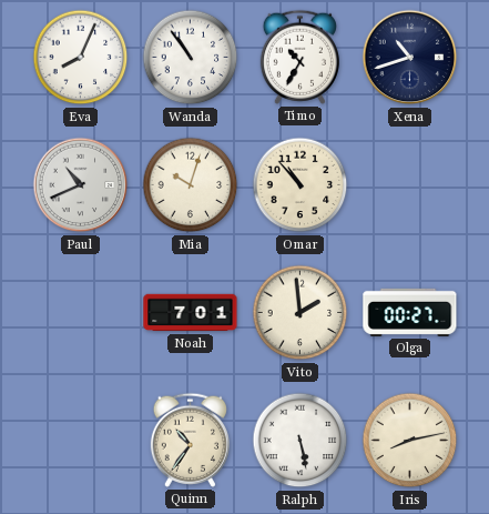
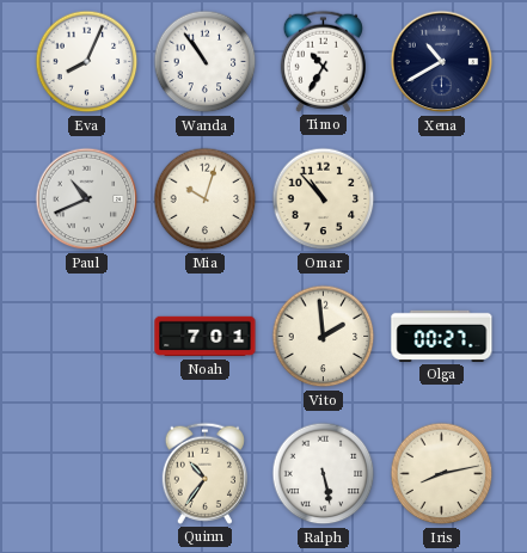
Xena: 10:42 -> 10:40 (442, 62)
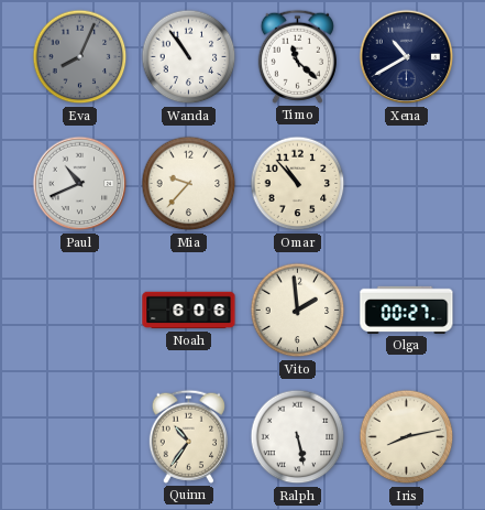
Eva dial: white -> grey (80, 57)
Timo: 10:35 -> 11:22 (297, 56)
Mia: 10:03 -> 9:37 (189, 184)
Noah: 7:01 -> 6:06 (189, 311)
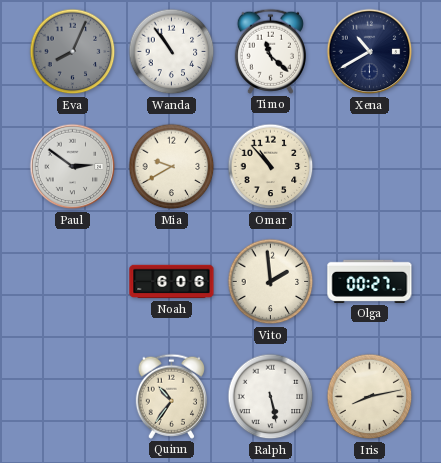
Paul: 10:41 -> 2:51 (73, 167)
Mia: 9:37 -> 9:40 (172, 167)
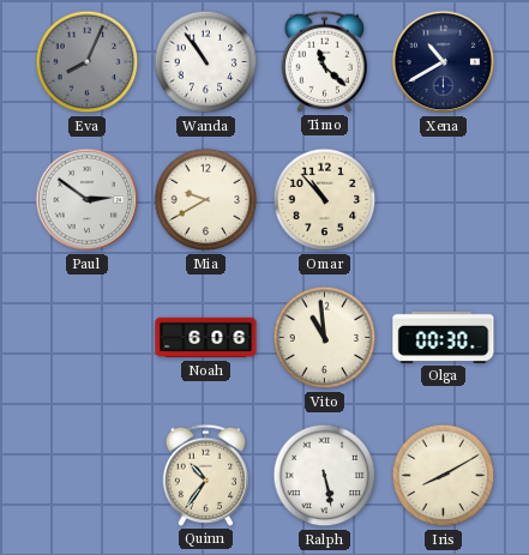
Vito: 1:59 -> 10:59 (325, 338)
Olga: 00:27 -> 00:30 (444, 337)
Iris: 8:13 -> 8:10 (444, 476)
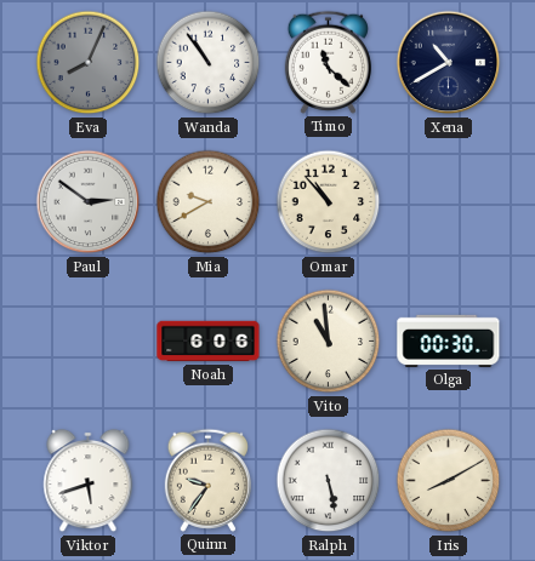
Viktor: none -> 5:42 (89, 481)
Quinn: 10:36 -> 9:36 (207, 480)
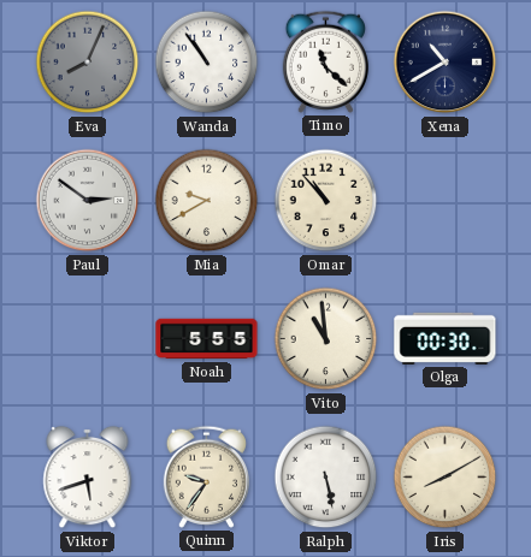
Noah: 6:06 -> 5:55 (207, 339)
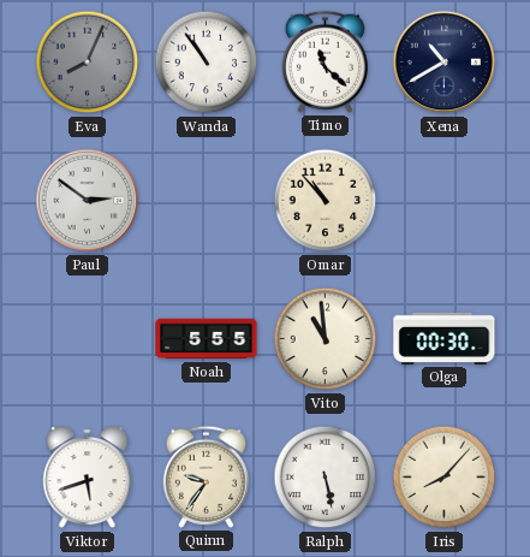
Mia: 9:40 -> none (207, 201)
Iris: 8:10 -> 8:07 (445, 478)
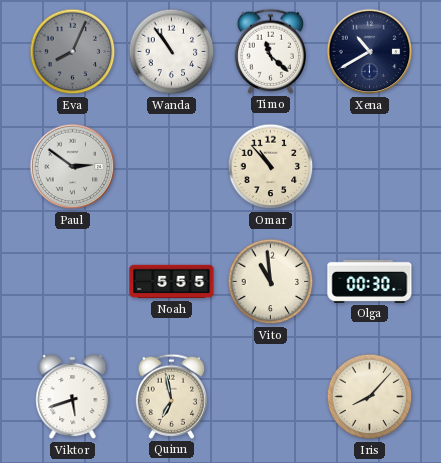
Quinn: 9:36 -> 6:58 (171, 396)
Ralph: 5:28 -> none (326, 478)
